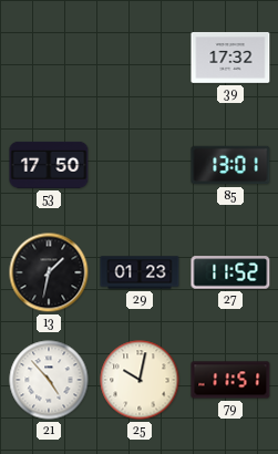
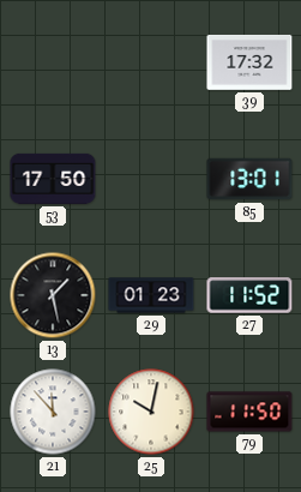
13: 1:32 -> 1:28 (53, 295)
21: 4:53 -> 11:53 (53, 412)
79: 11:51 -> 11:50 (249, 412)
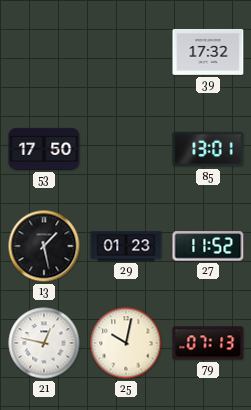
21: 11:53 -> 12:47 (44, 343)
79: 11:50 -> 07:13 (208, 343)
